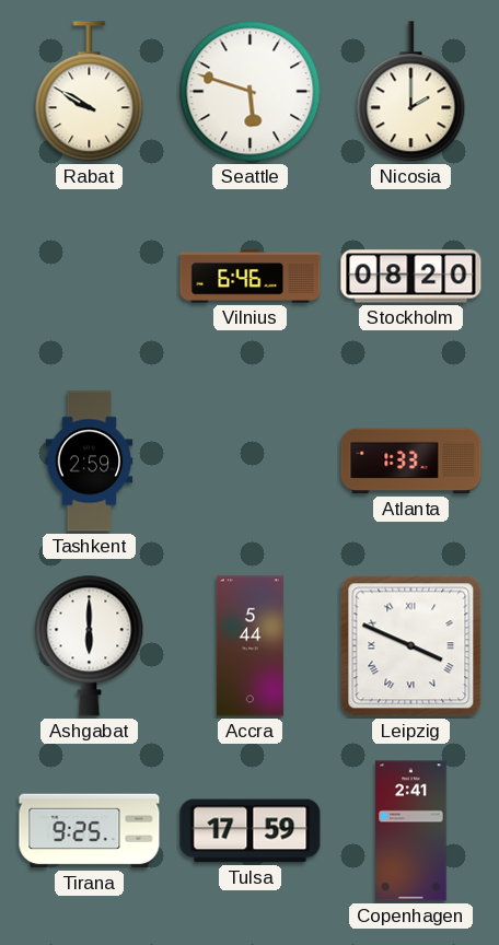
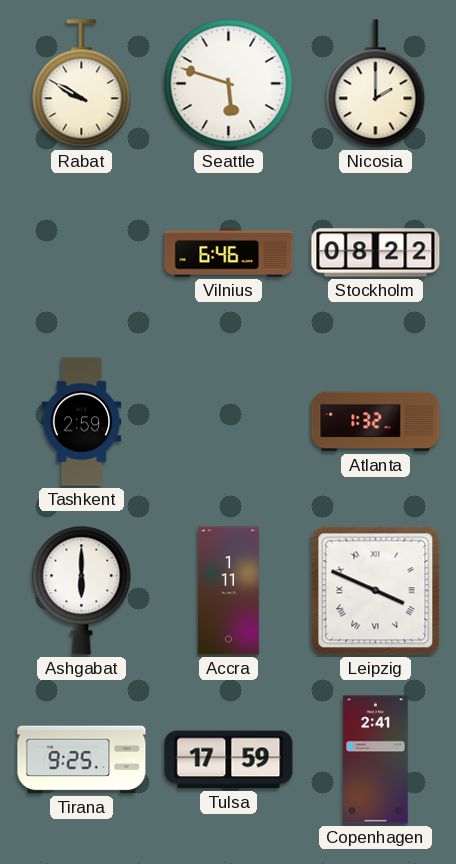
Stockholm: 08:20 -> 08:22 (376, 253)
Atlanta: 1:33 -> 1:32 (376, 422)
Accra: 5:44 -> 1:11 (228, 591)
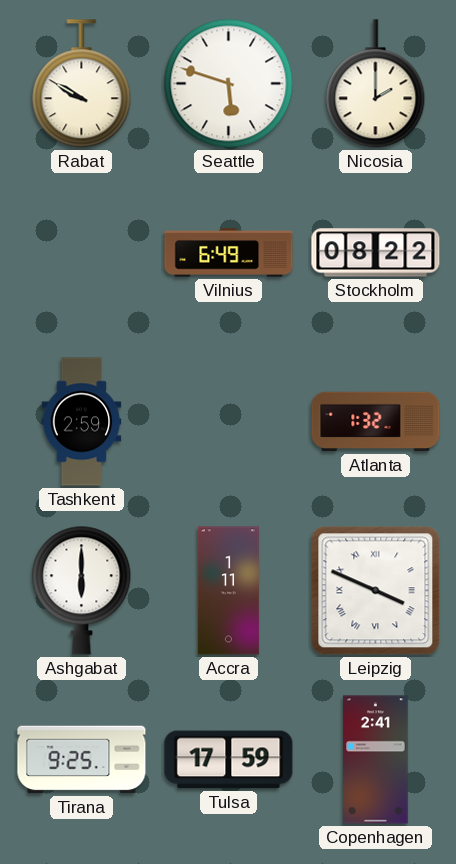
Vilnius: 6:46 -> 6:49 (229, 253)
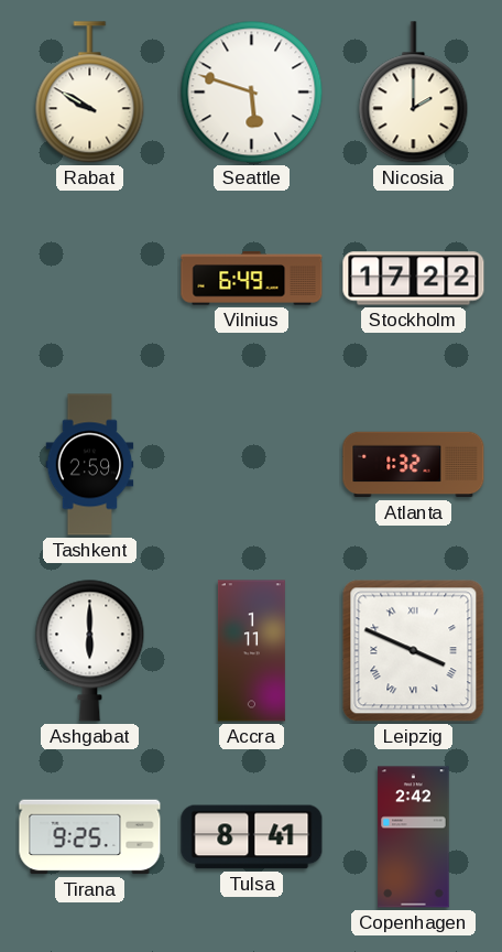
Stockholm: 08:22 -> 17:22 (414, 279)
Tulsa: 17:59 -> 8:41 (252, 837)
Copenhagen: 2:41 -> 2:42 (414, 837)
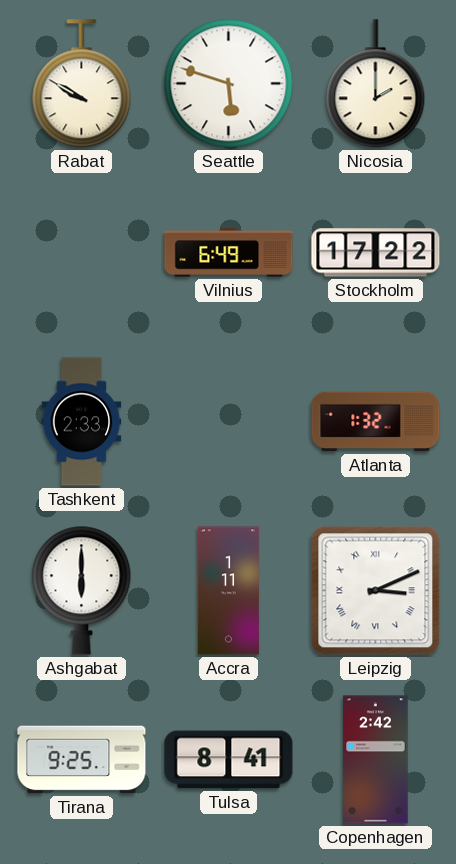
Tashkent: 2:59 -> 2:33 (82, 422)
Leipzig: 3:49 -> 3:11 (376, 591)
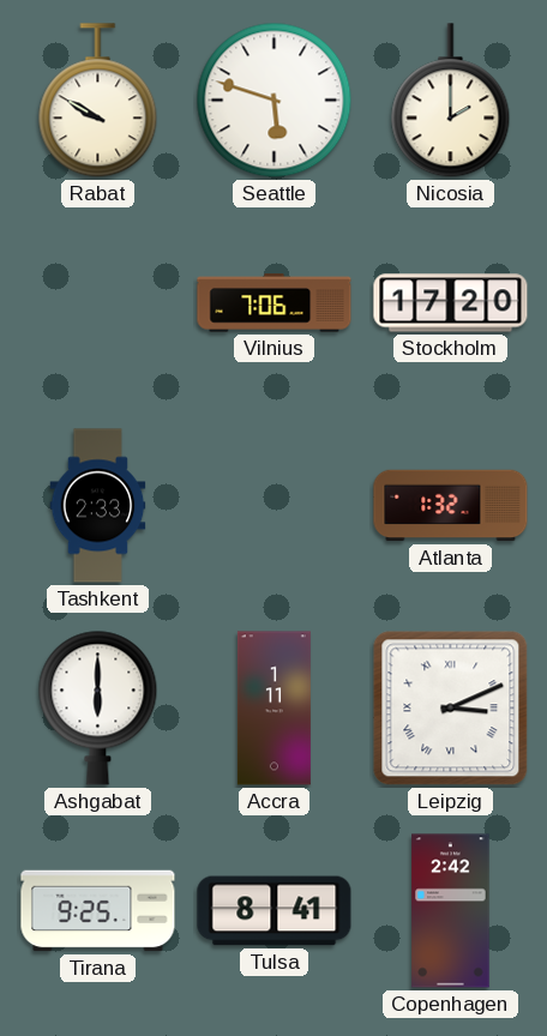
Vilnius: 6:49 -> 7:06 (275, 303)
Stockholm: 17:22 -> 17:20 (451, 303)
